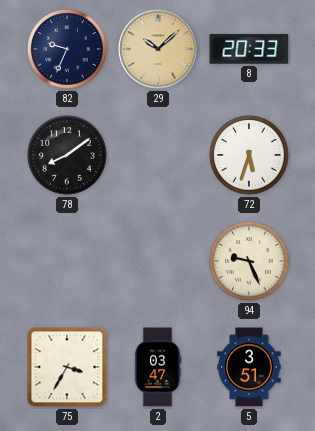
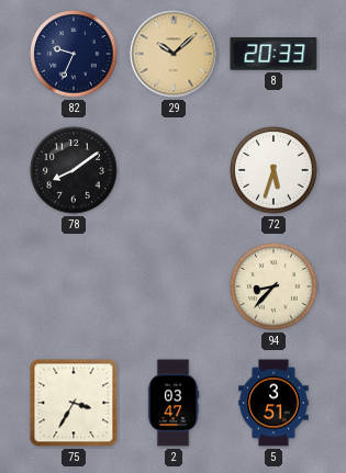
94: 9:26 -> 8:37 (274, 286)
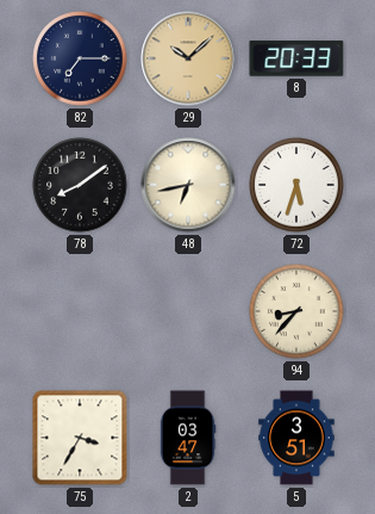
82: 9:34 -> 7:15 (80, 58)
48: none -> 6:43 (188, 185)
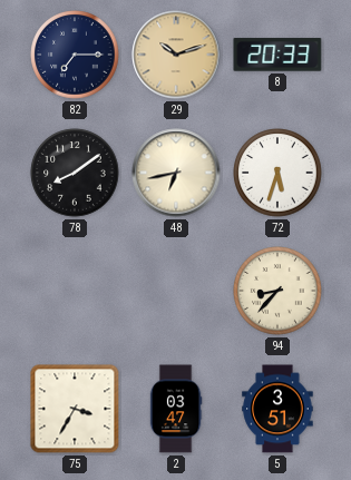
29: 10:08 -> 10:12 (176, 55)
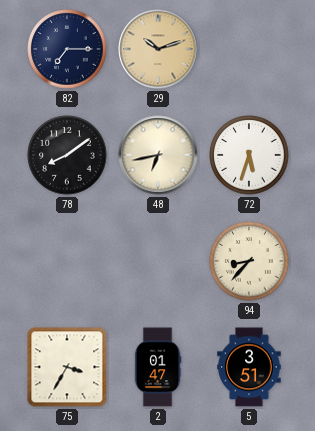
8: 20:33 -> none (277, 55)
2: 03:47 -> 01:47 (158, 367)
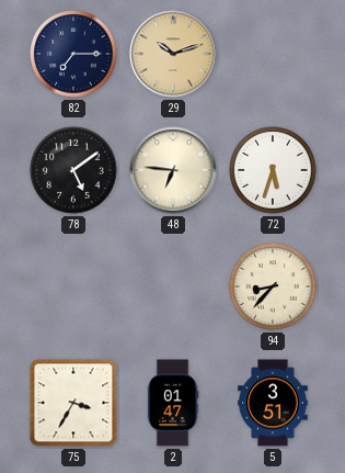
78: 8:09 -> 5:09 (73, 170)
48: 6:43 -> 6:46 (173, 170)
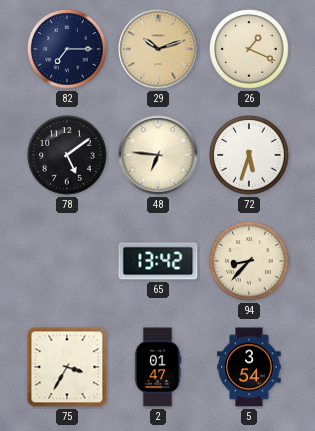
26: none -> 1:19 (249, 49)
65: none -> 13:42 (158, 261)
5: 3:51 -> 3:54 (249, 367)
